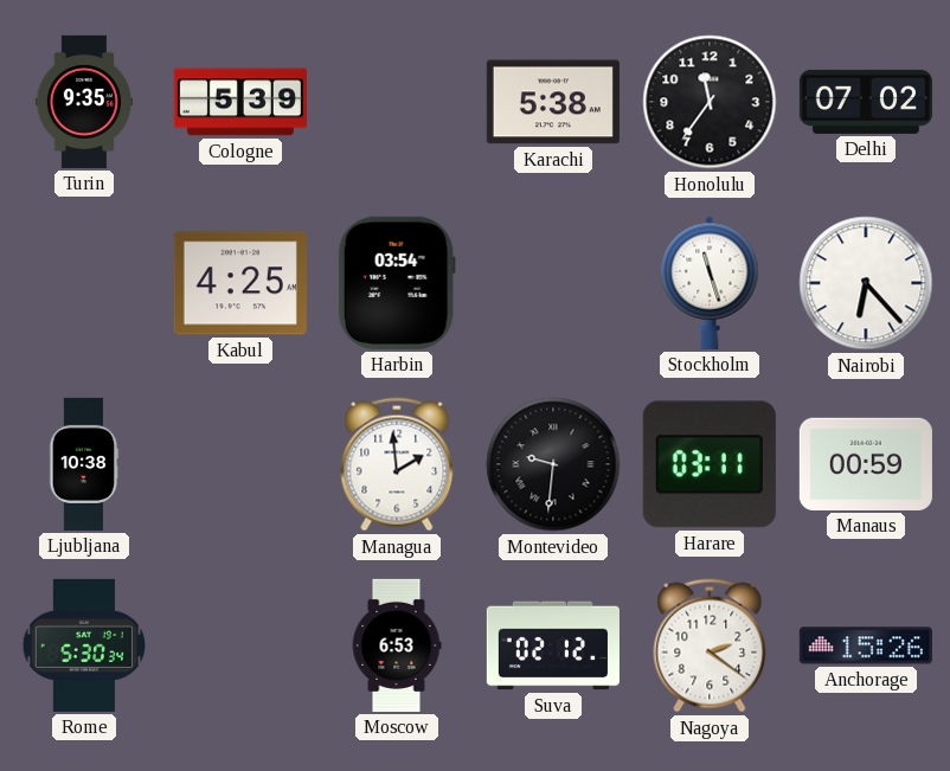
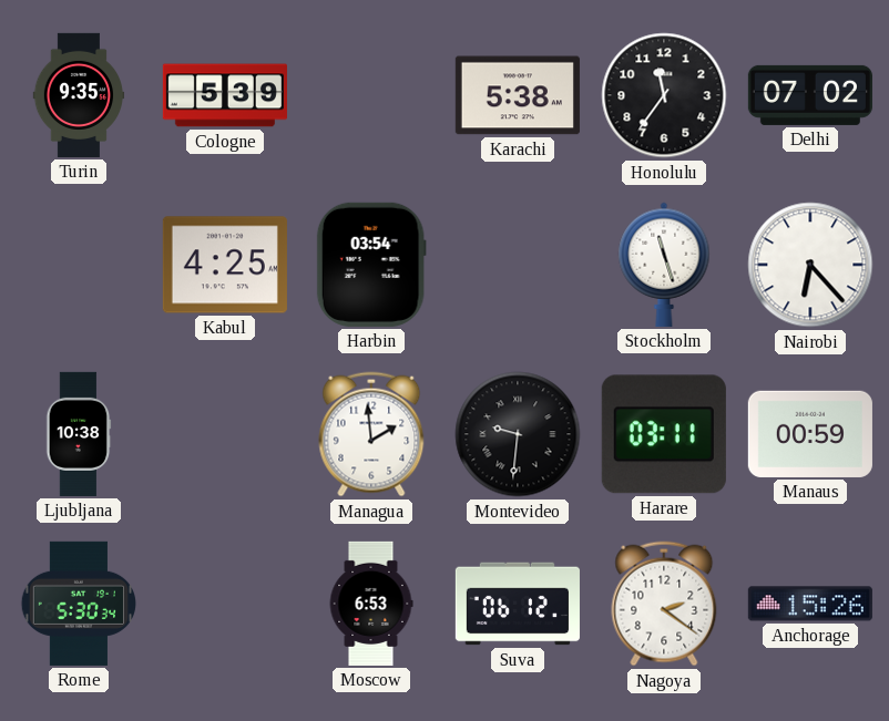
Suva: 02:12 -> 06:12 (518, 604)
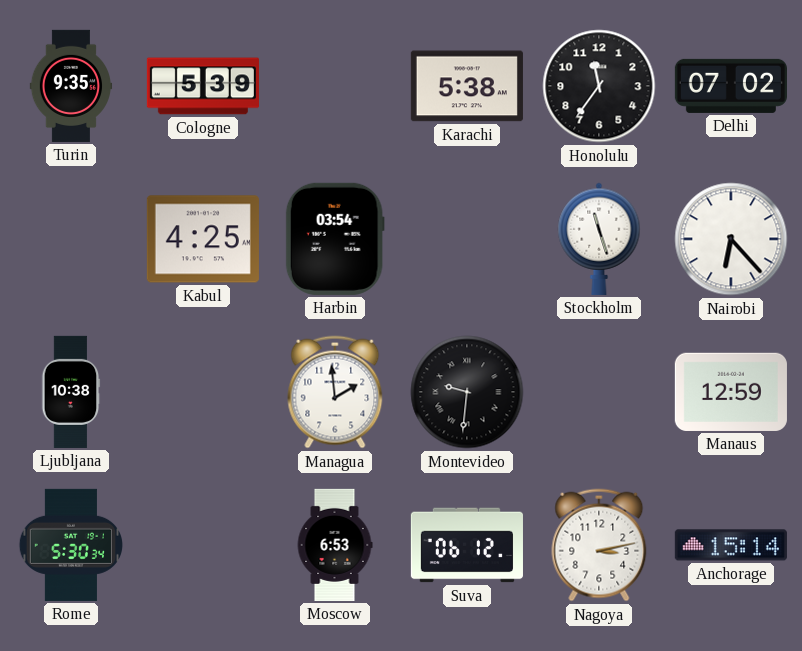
Harare: 03:11 -> none (664, 434)
Manaus: 00:59 -> 12:59 (731, 392)
Nagoya: 2:21 -> 3:13 (599, 545)
Anchorage: 15:26 -> 15:14 (731, 545)
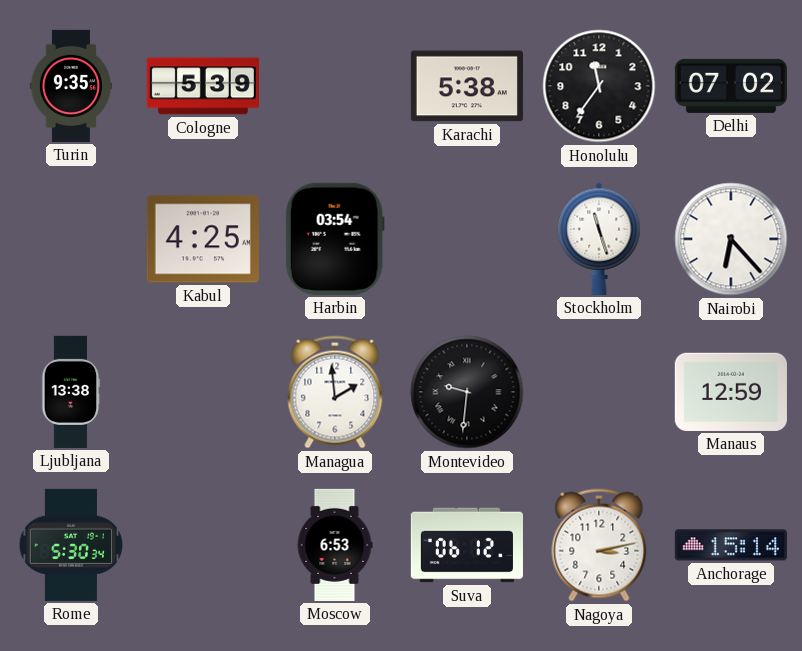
Ljubljana: 10:38 -> 13:38 (71, 392)
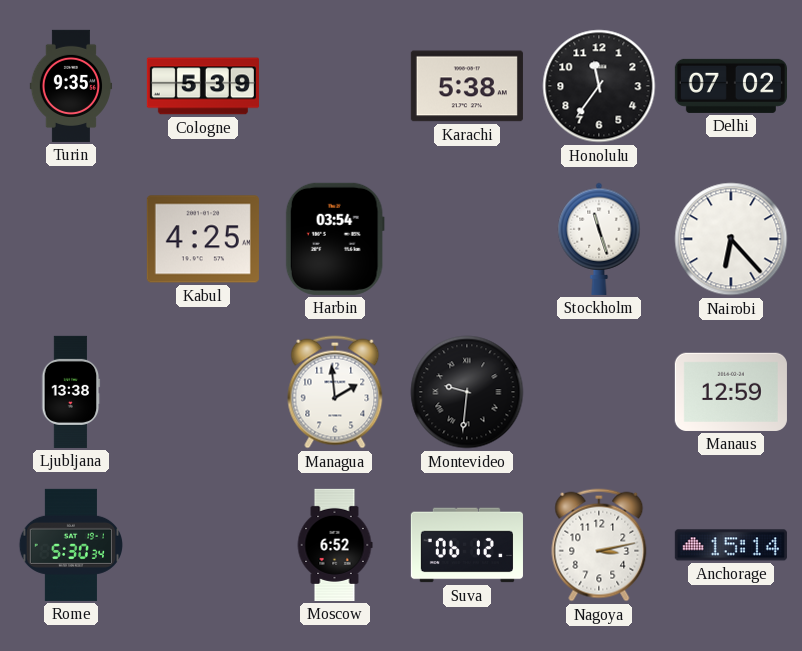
Moscow: 6:53 -> 6:52 (335, 545)
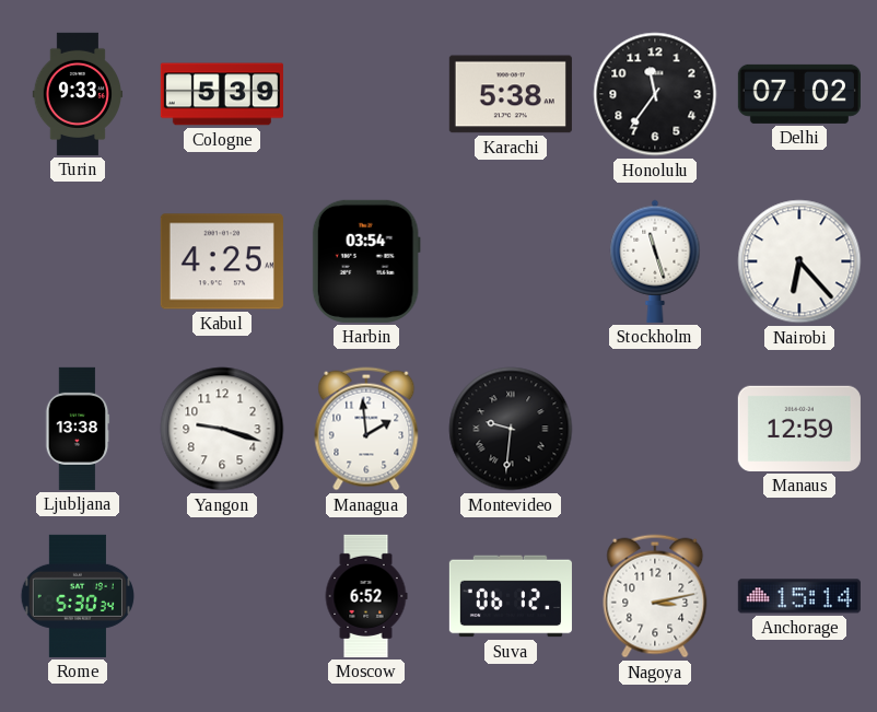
Turin: 9:35 -> 9:33 (78, 94)
Yangon: none -> 9:18 (222, 429)
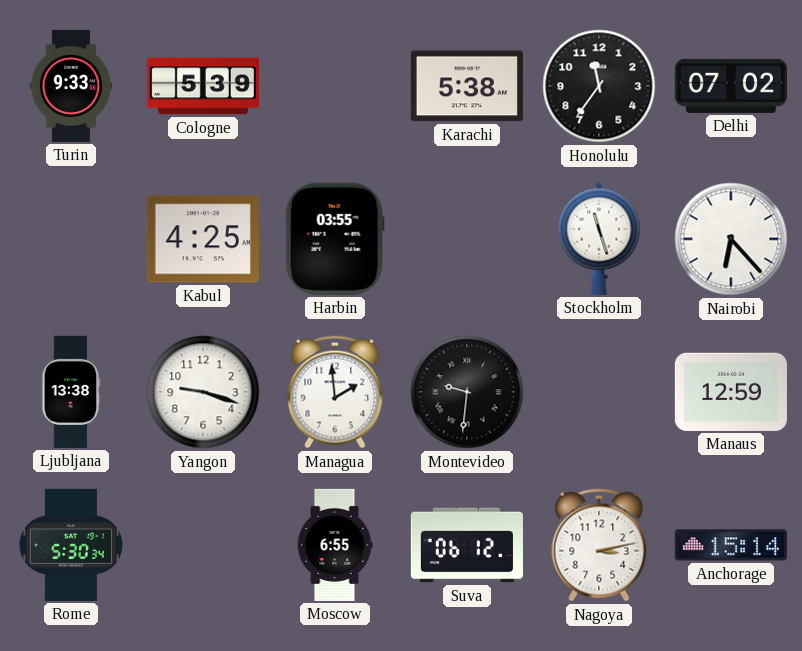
Harbin: 03:54 -> 03:55 (335, 239)
Moscow: 6:52 -> 6:55 (335, 545)
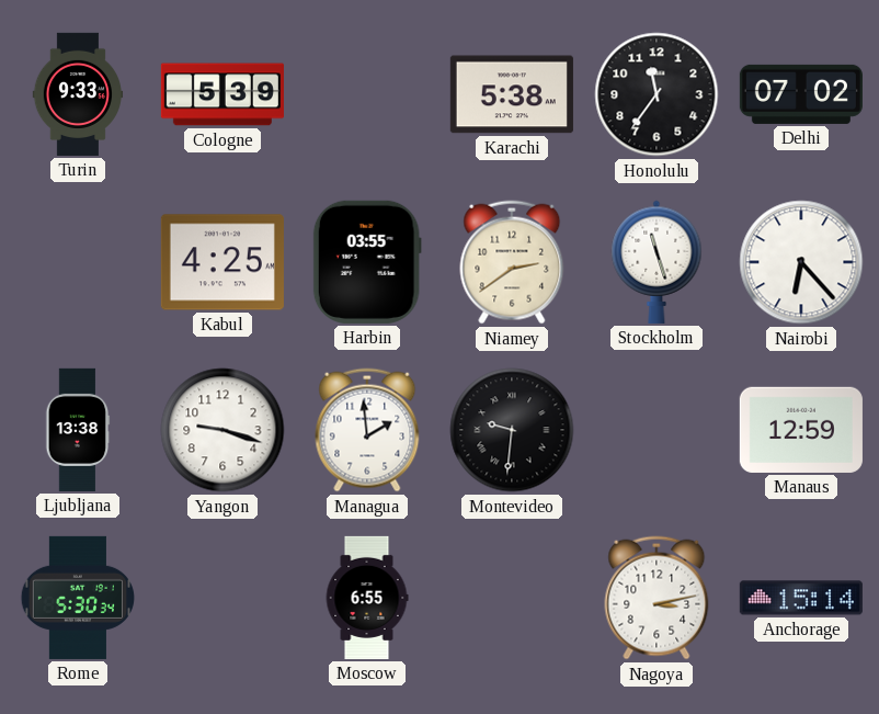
Niamey: none -> 2:39 (512, 262)
Suva: 06:12 -> none (467, 545)
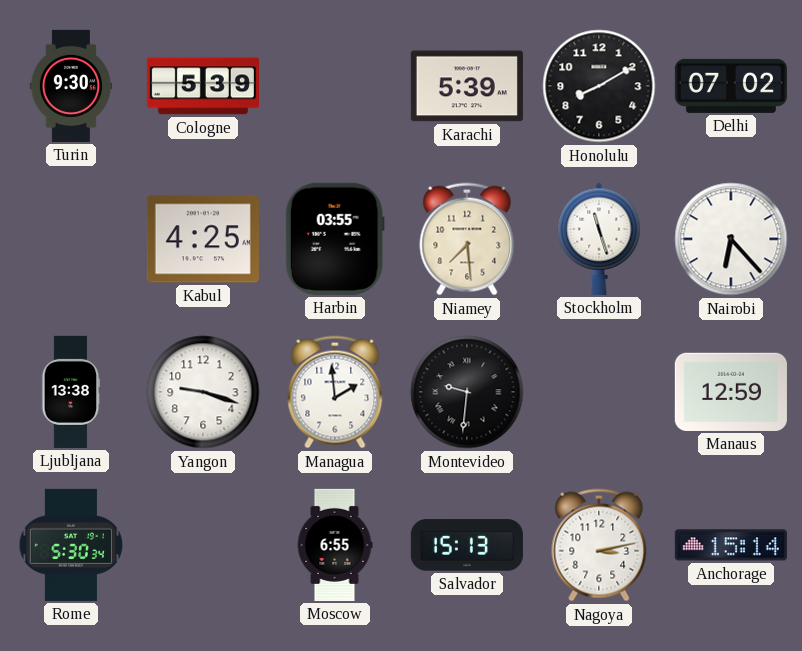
Turin: 9:33 -> 9:30 (71, 86)
Karachi: 5:38 -> 5:39 (467, 86)
Honolulu: 11:36 -> 8:10 (599, 86)
Niamey: 2:39 -> 7:29 (467, 239)
Salvador: none -> 15:13 (467, 545)
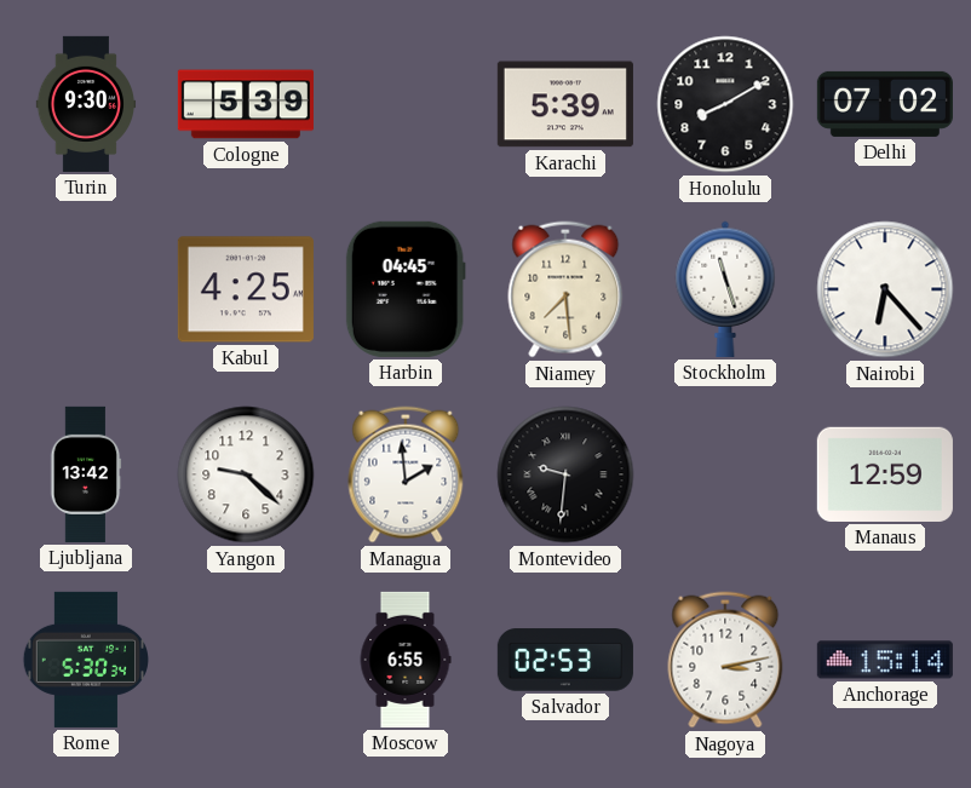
Harbin: 03:55 -> 04:45 (406, 289)
Ljubljana: 13:38 -> 13:42 (86, 474)
Yangon: 9:18 -> 9:22 (246, 474)
Salvador: 15:13 -> 02:53 (565, 660)
